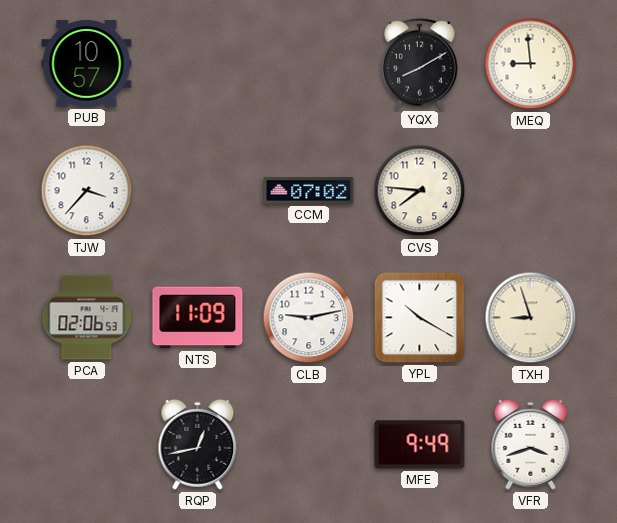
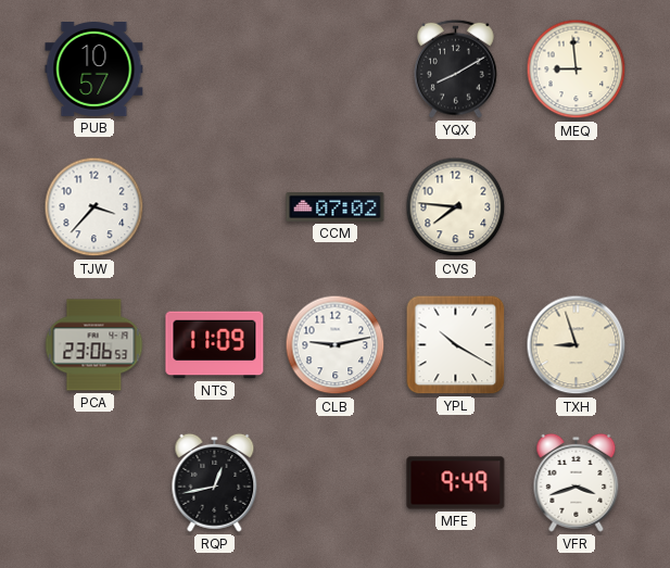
PCA: 02:06 -> 23:06 (94, 345)
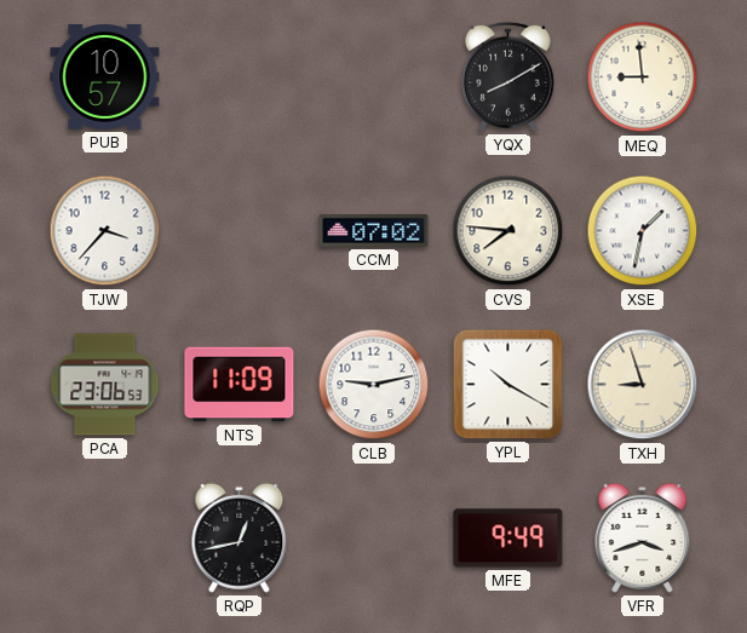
XSE: none -> 1:32 (643, 231)
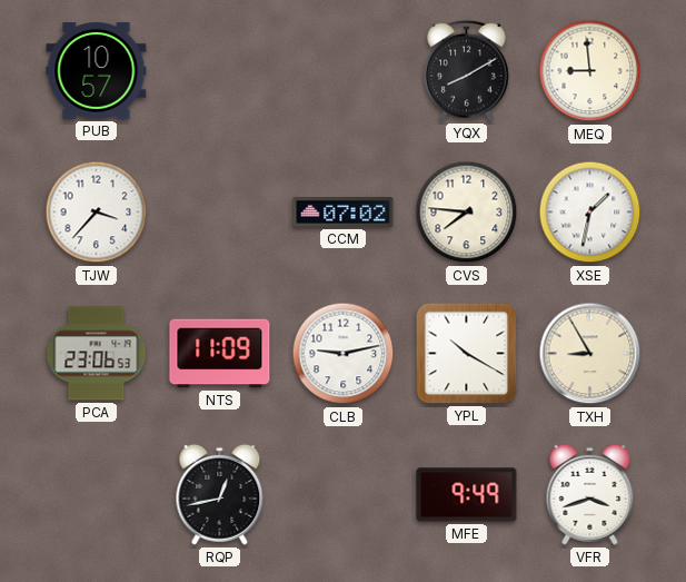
TXH: 8:57 -> 8:55 (590, 354)
